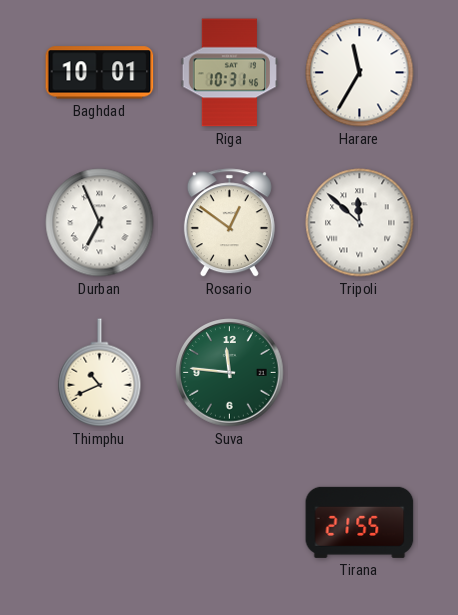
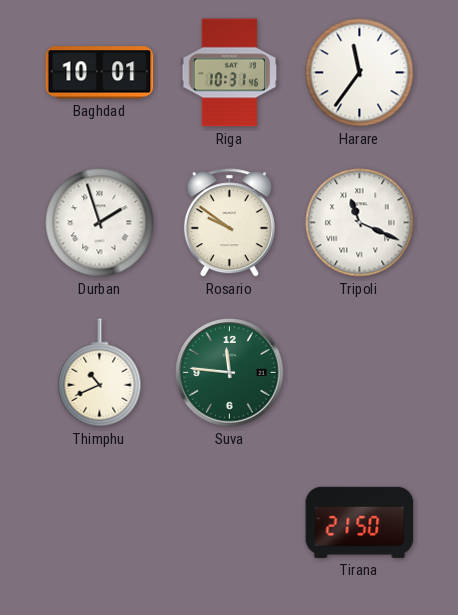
Harare: 11:35 -> 11:36 (360, 73)
Durban: 6:56 -> 1:57 (100, 223)
Rosario: 12:51 -> 9:51 (229, 223)
Tripoli: 11:52 -> 11:19 (360, 223)
Tirana: 21:55 -> 21:50 (360, 522)
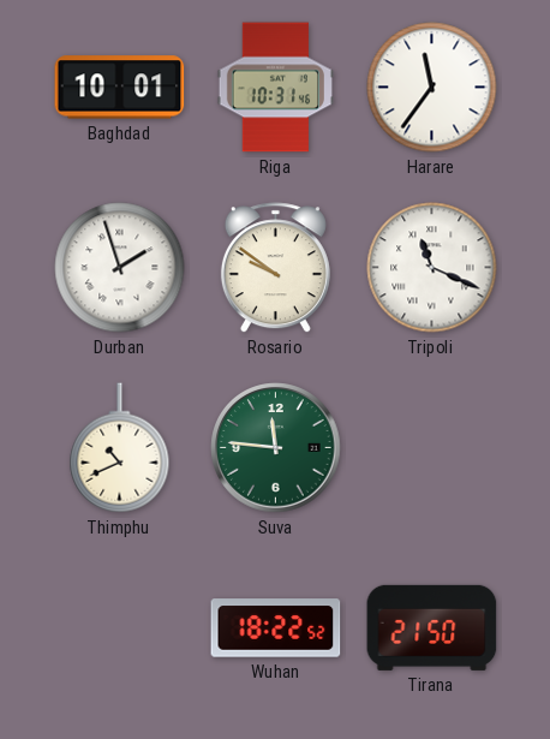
Wuhan: none -> 18:22 (276, 628)
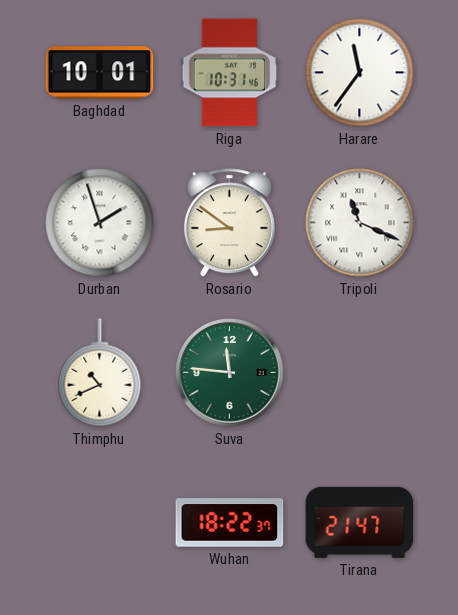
Rosario: 9:51 -> 8:51 (229, 223)
Wuhan: 18:22:52 -> 18:22:37 (230, 523)
Tirana: 21:50 -> 21:47 (360, 522)
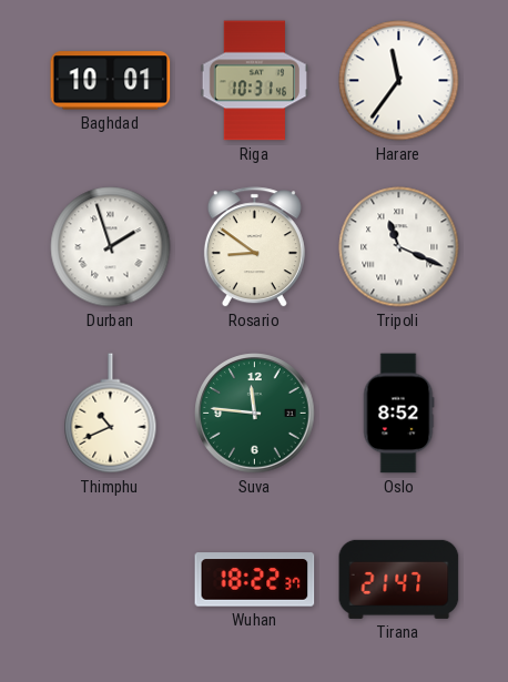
Oslo: none -> 8:52 (398, 414)
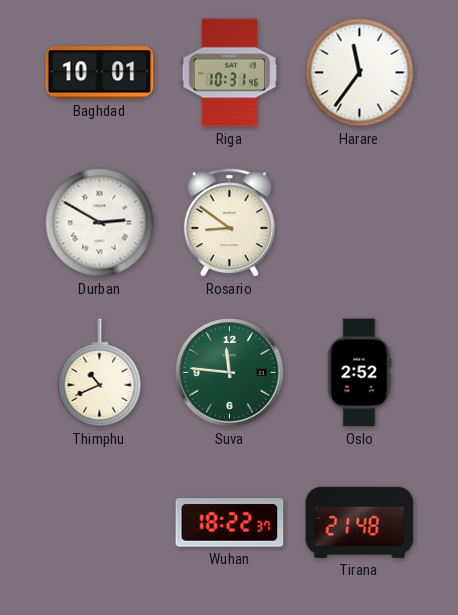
Durban: 1:57 -> 2:50 (100, 223)
Tripoli: 11:19 -> none (399, 247)
Oslo: 8:52 -> 2:52 (359, 373)
Tirana: 21:47 -> 21:48 (360, 522)
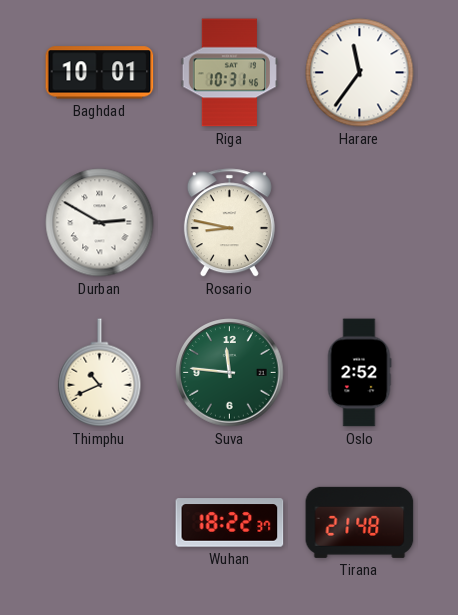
Rosario: 8:51 -> 8:47 (229, 223)
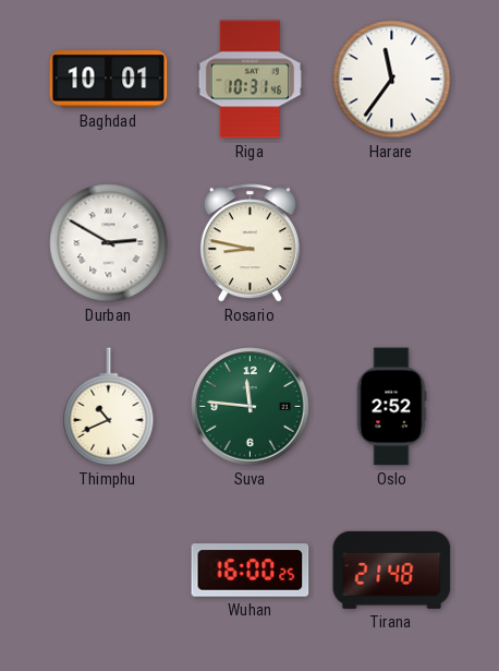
Wuhan: 18:22 -> 16:00 (251, 571)
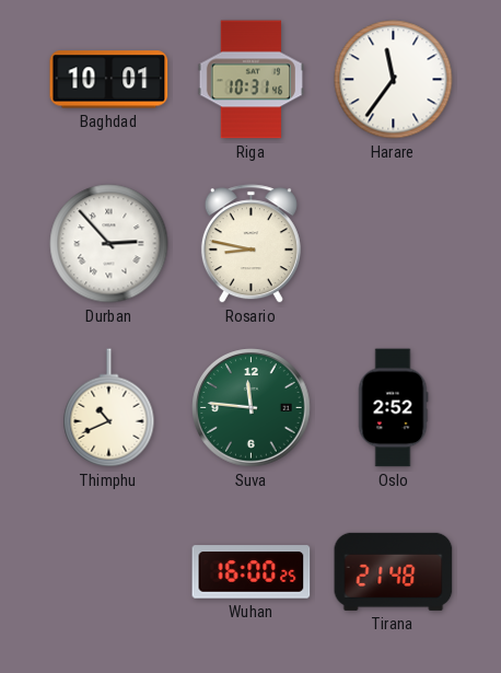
Durban: 2:50 -> 2:53 (109, 244)
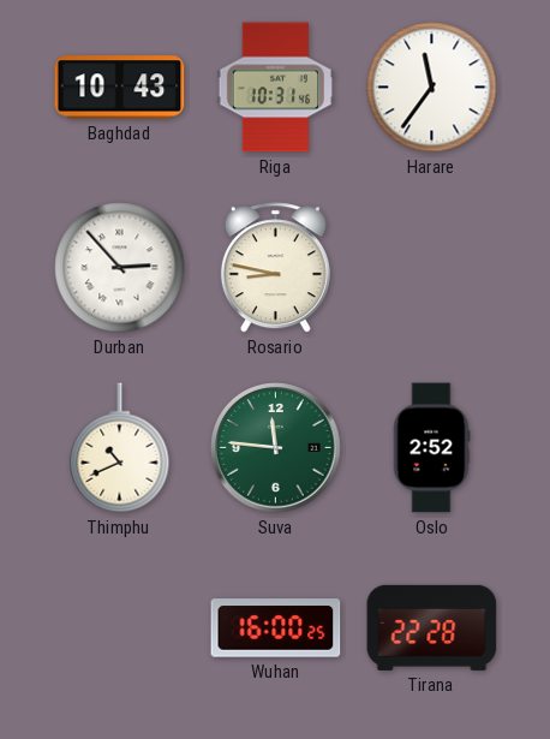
Baghdad: 10:01 -> 10:43 (120, 88)
Tirana: 21:48 -> 22:28 (432, 627)
